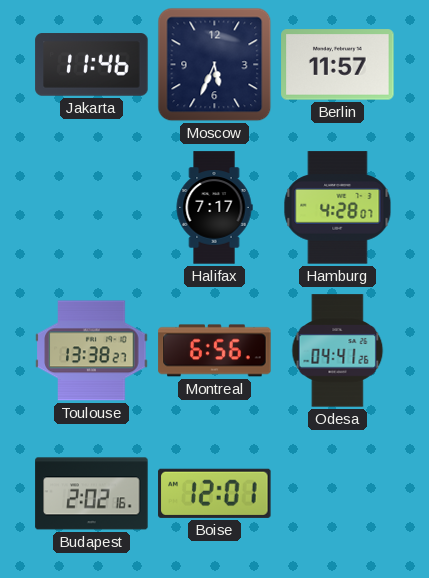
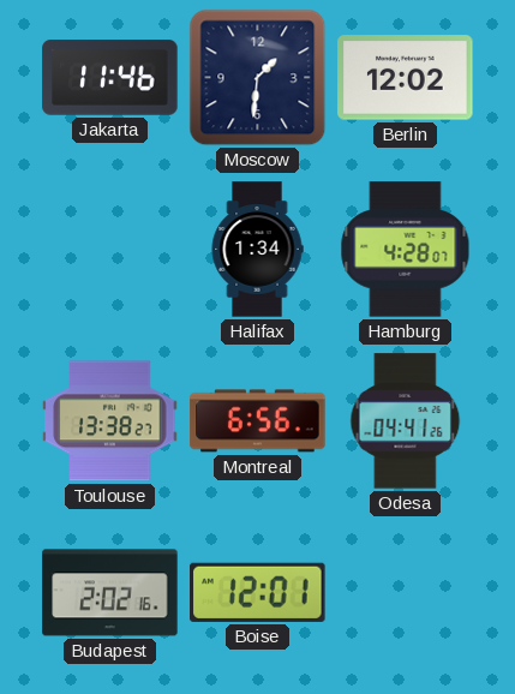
Moscow: 5:34 -> 1:31 (258, 78)
Berlin: 11:57 -> 12:02 (406, 78)
Halifax: 7:17 -> 1:34 (257, 250)
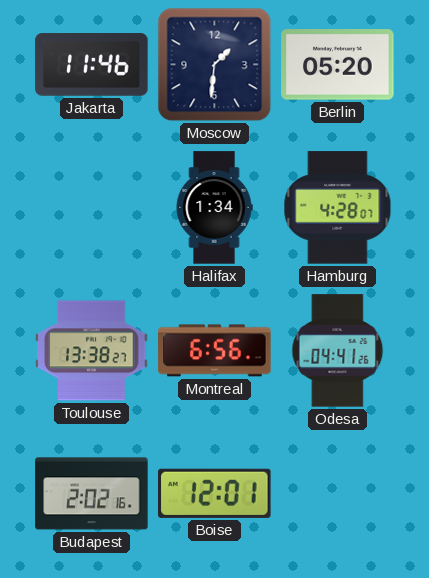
Berlin: 12:02 -> 05:20 (338, 65)
